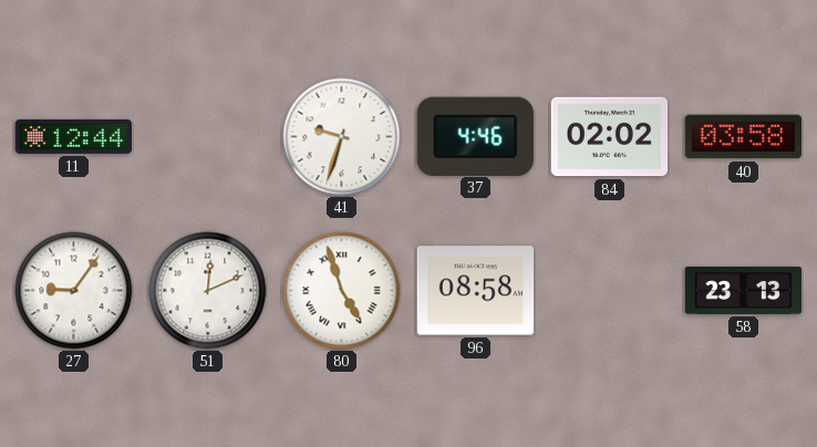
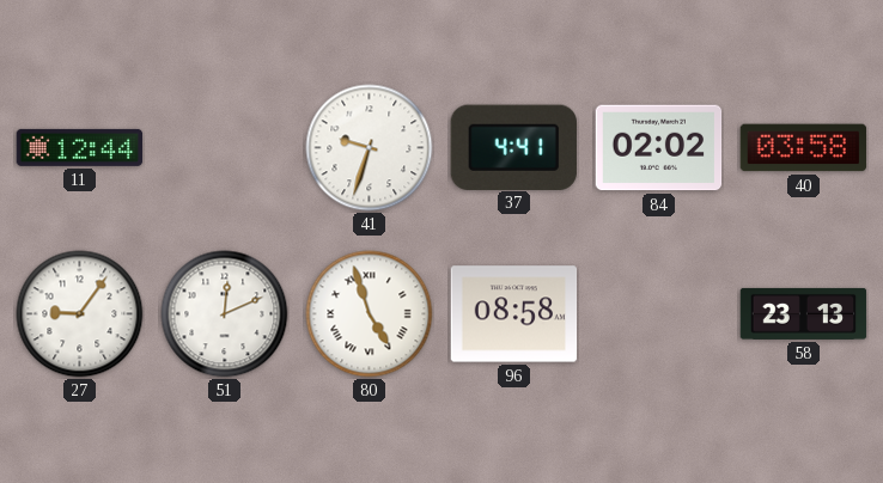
37: 4:46 -> 4:41 (513, 147)
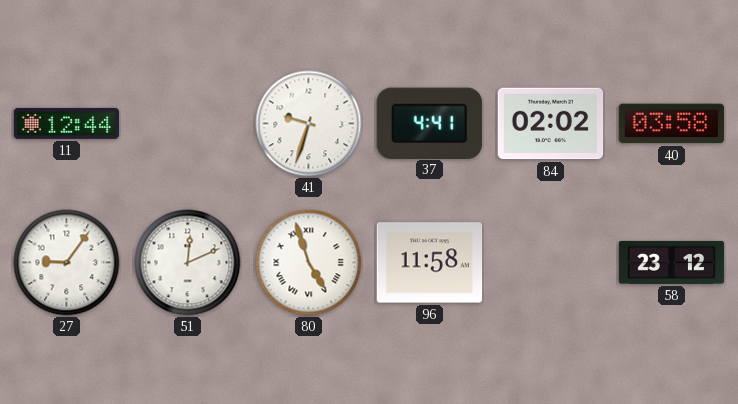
96: 08:58 -> 11:58 (430, 263)
58: 23:13 -> 23:12 (672, 262)
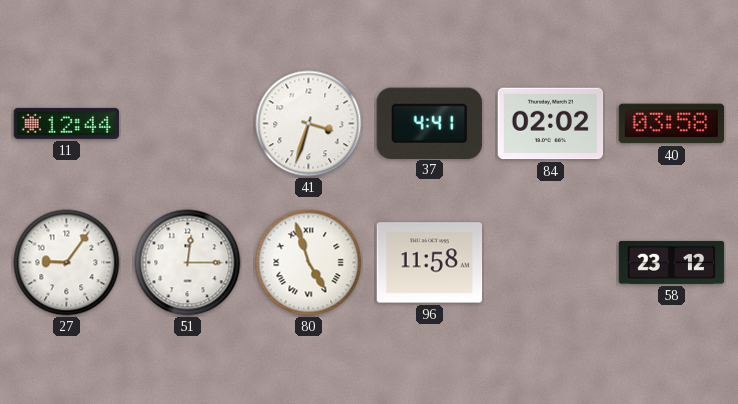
41: 9:33 -> 3:33 (309, 124)
51: 12:11 -> 12:15 (188, 263)
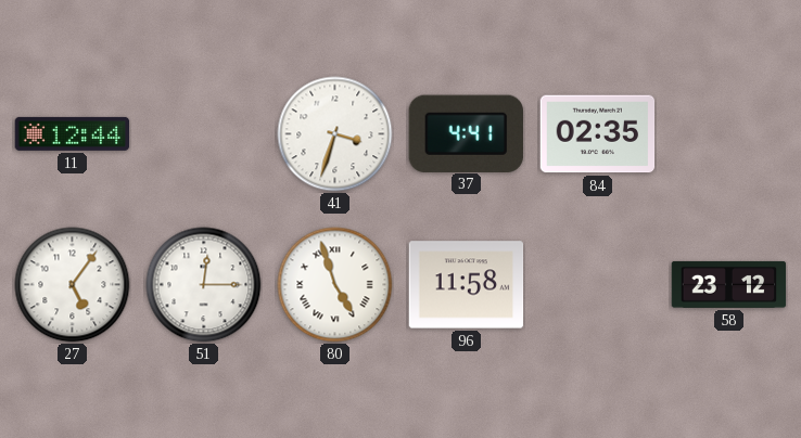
84: 02:02 -> 02:35 (598, 134)
40: 03:58 -> none (672, 124)
27: 9:06 -> 5:06 (73, 285)
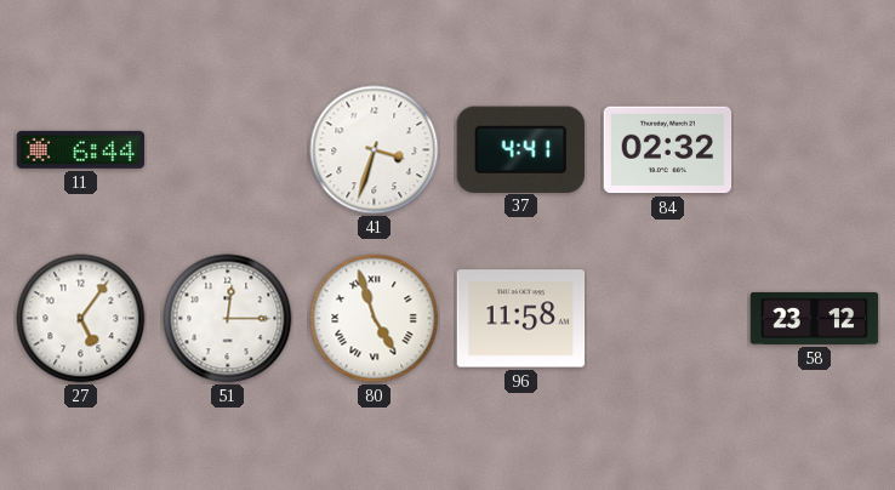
11: 12:44 -> 6:44 (81, 149)
84: 02:35 -> 02:32 (668, 150)
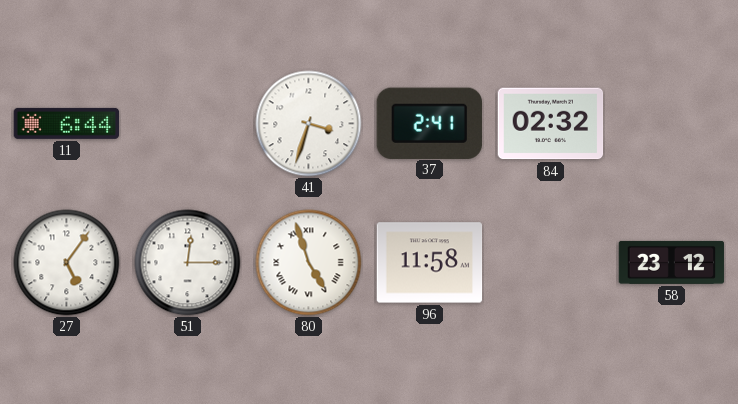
37: 4:41 -> 2:41 (429, 123)
